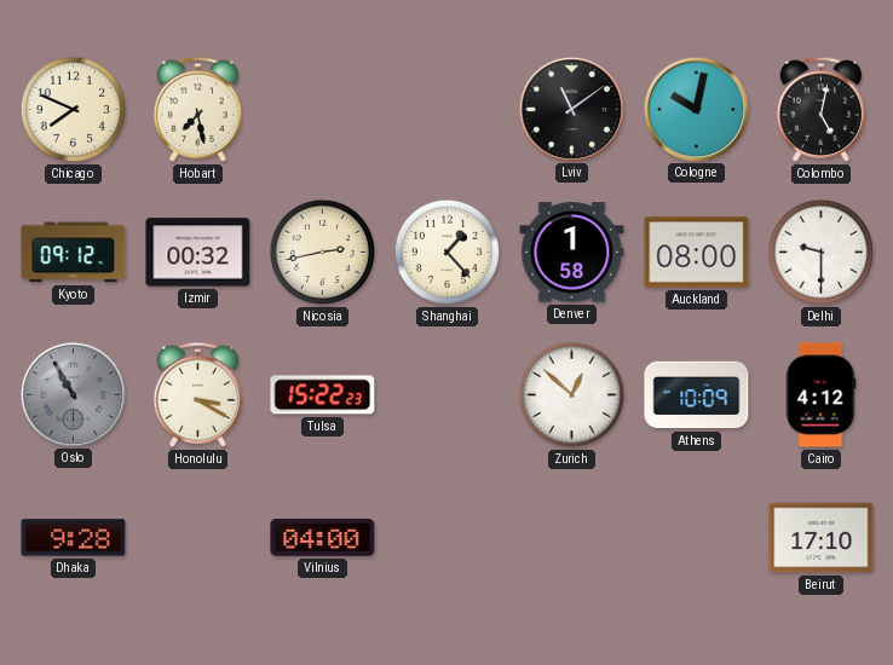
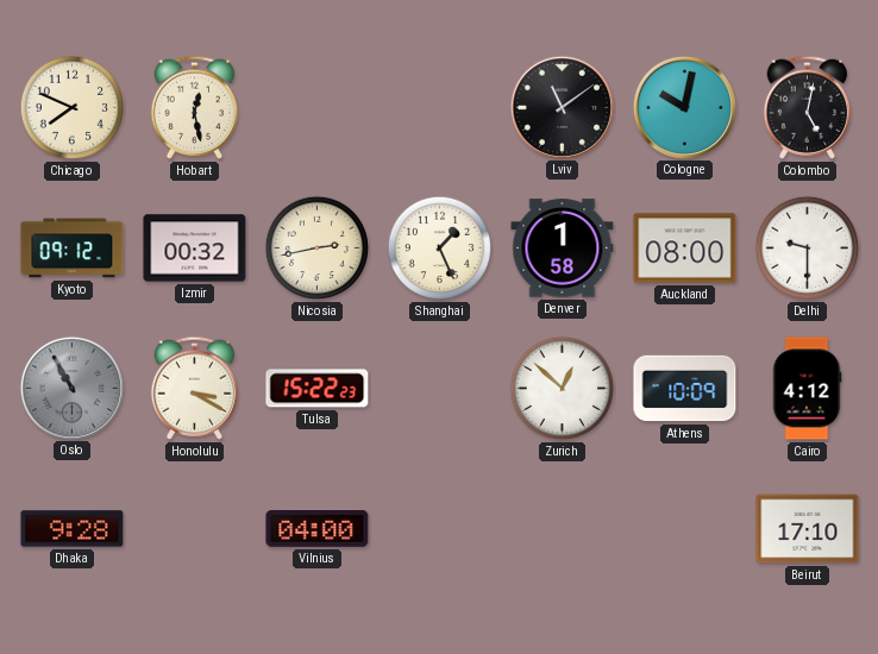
Hobart: 7:28 -> 12:28 (195, 107)
Shanghai: 1:23 -> 1:26 (440, 249)
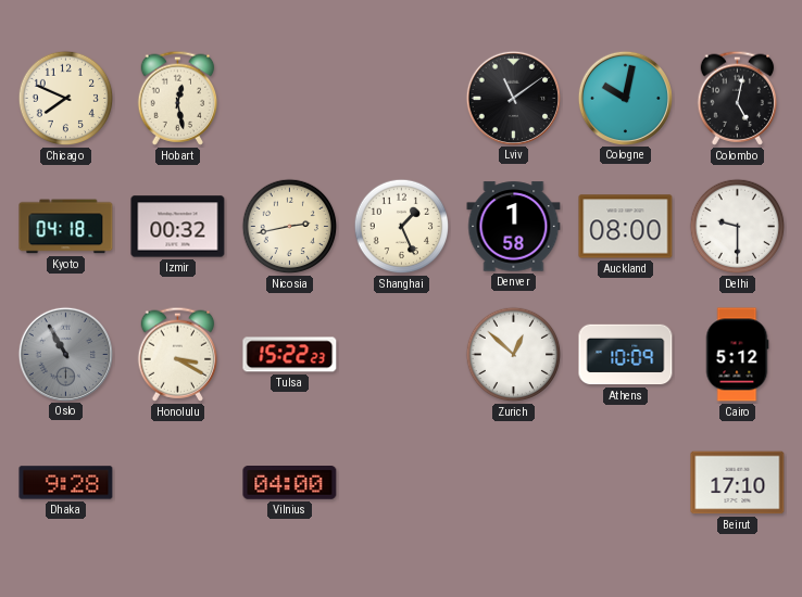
Kyoto: 09:12 -> 04:18 (66, 227)
Cairo: 4:12 -> 5:12 (737, 355)
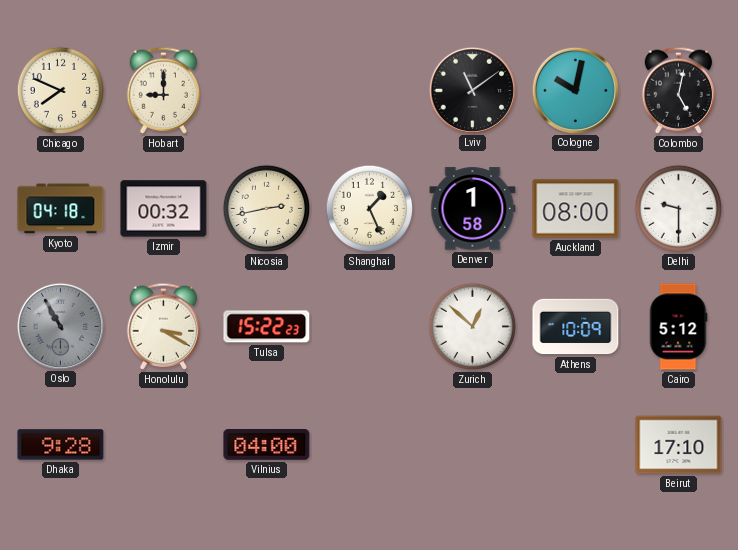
Hobart: 12:28 -> 9:00 (164, 90)
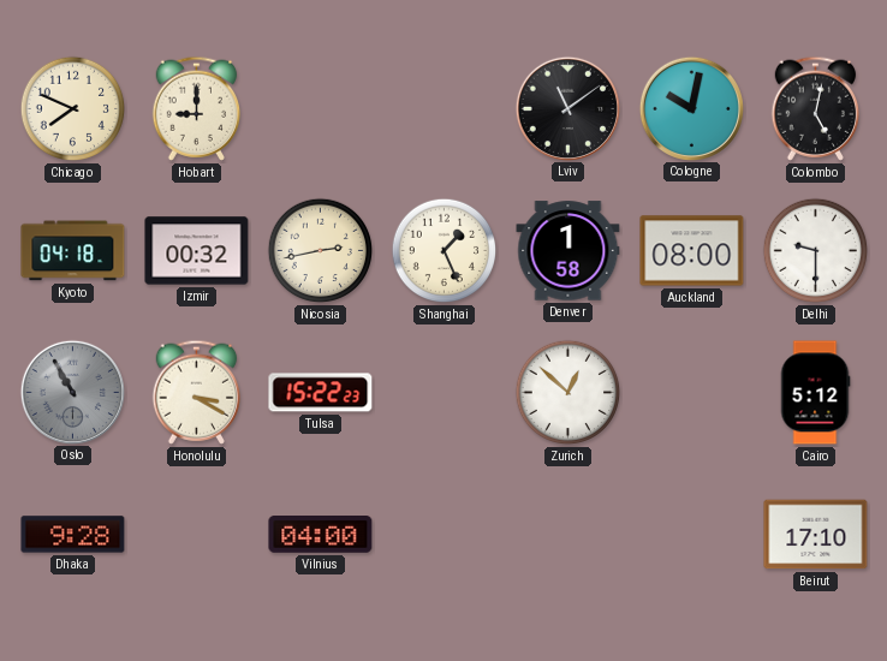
Athens: 10:09 -> none (576, 327)
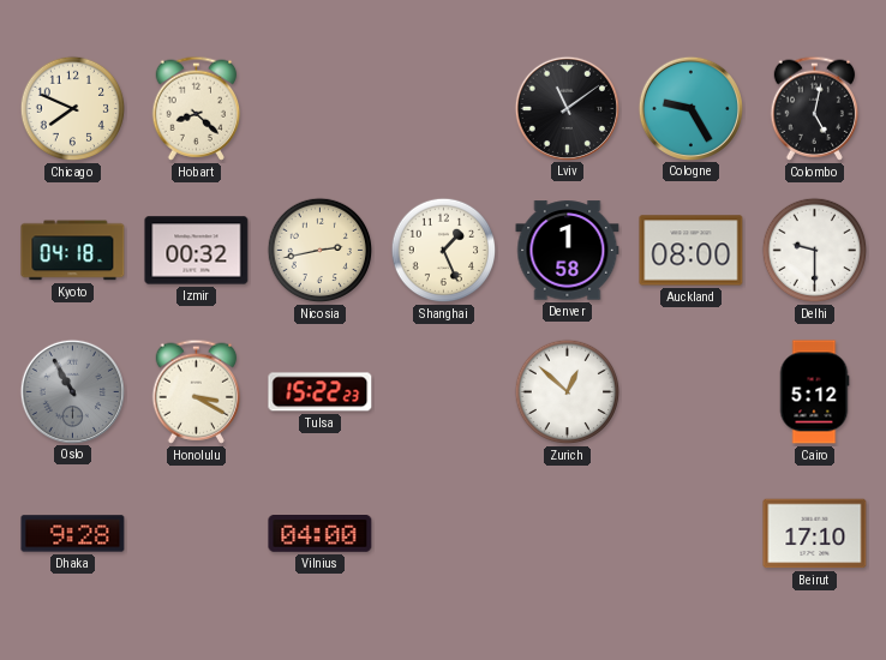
Hobart: 9:00 -> 8:22 (197, 108)
Cologne: 10:02 -> 9:25 (690, 108)
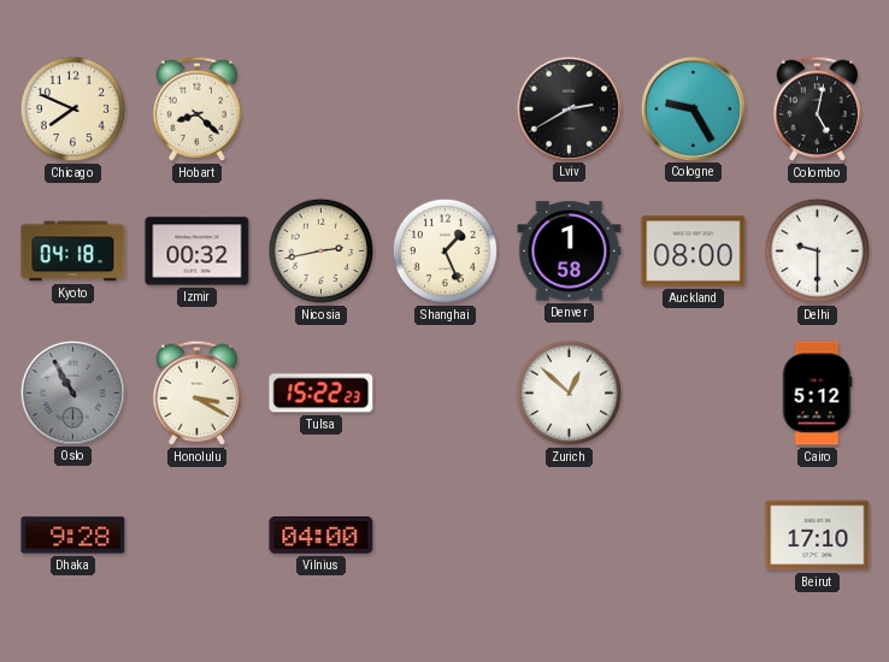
Lviv: 11:09 -> 2:40 (569, 108)
